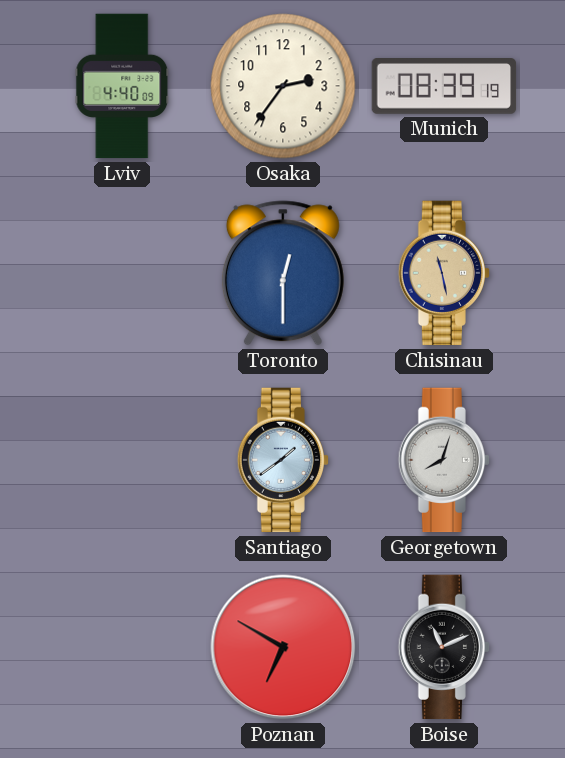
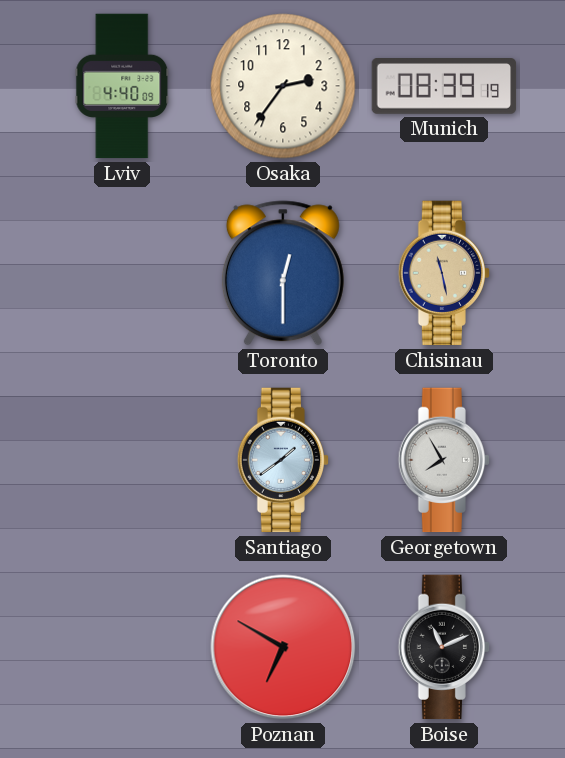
Georgetown: 8:03 -> 7:55 (443, 460)
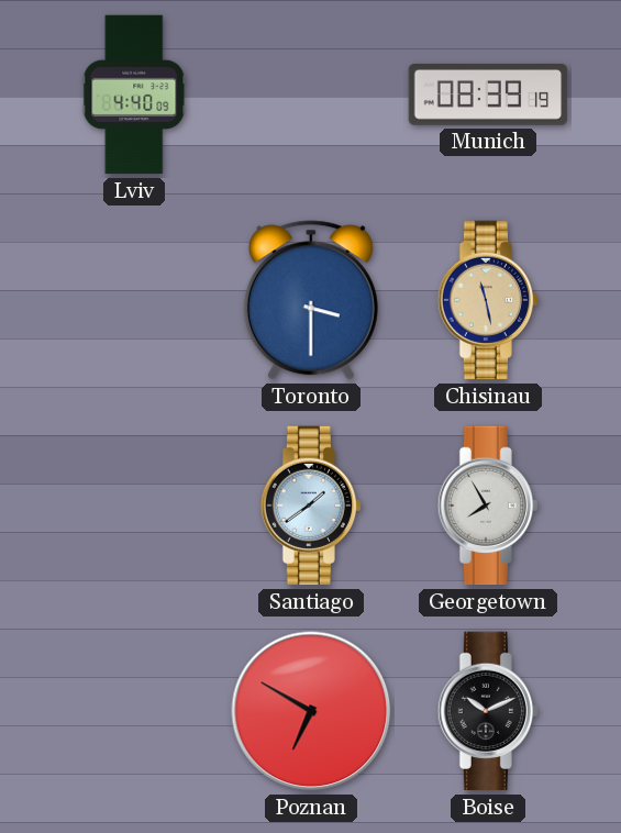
Osaka: 2:36 -> none (283, 86)
Toronto: 12:30 -> 3:30 (311, 300)
Boise: 11:11 -> 10:11 (487, 711)
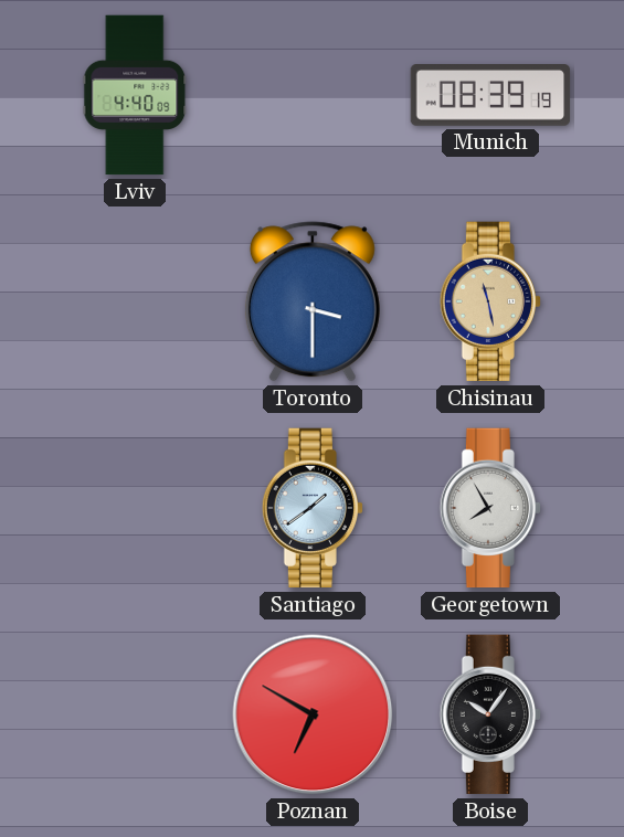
Boise: 10:11 -> 10:06 (489, 714)
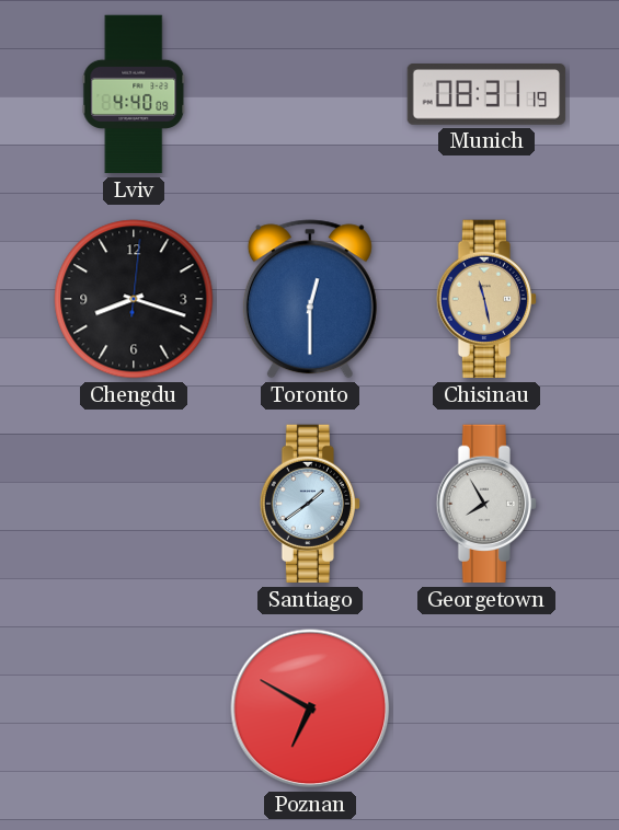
Munich: 08:39 -> 08:31 (486, 95)
Chengdu: none -> 8:18 (134, 299)
Toronto: 3:30 -> 12:30 (310, 299)
Boise: 10:06 -> none (489, 714)
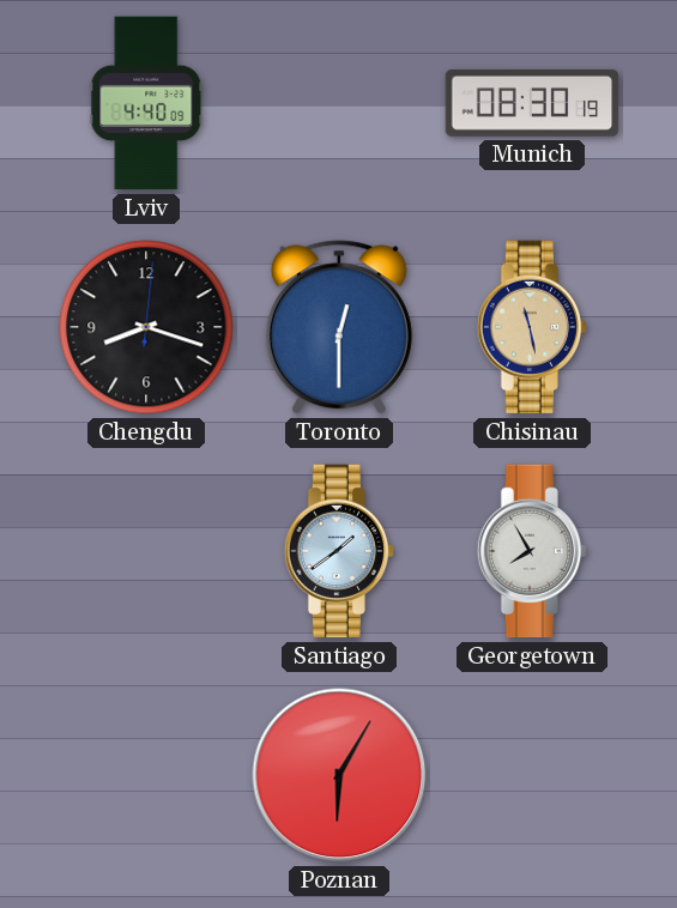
Munich: 08:31 -> 08:30 (532, 104)
Poznan: 6:50 -> 6:05 (339, 775)
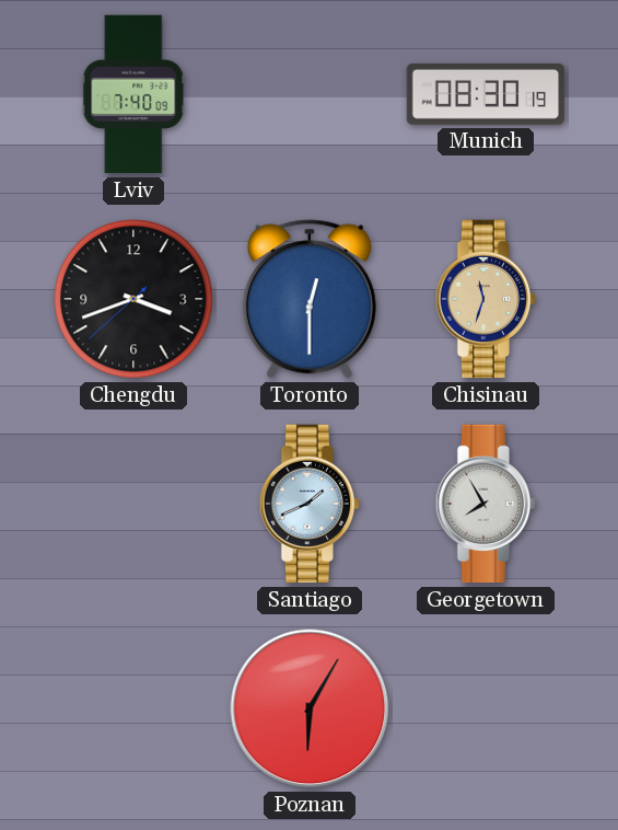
Lviv: 4:40 -> 7:40 (133, 94)
Chengdu: 8:18 -> 3:41 (133, 299)
Chisinau: 11:28 -> 11:33 (485, 299)
Santiago: 1:39 -> 1:41 (308, 504)
